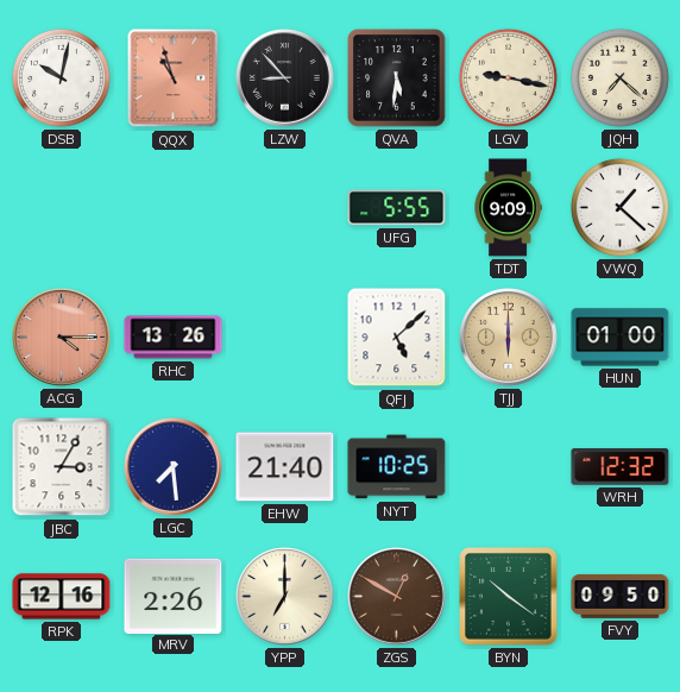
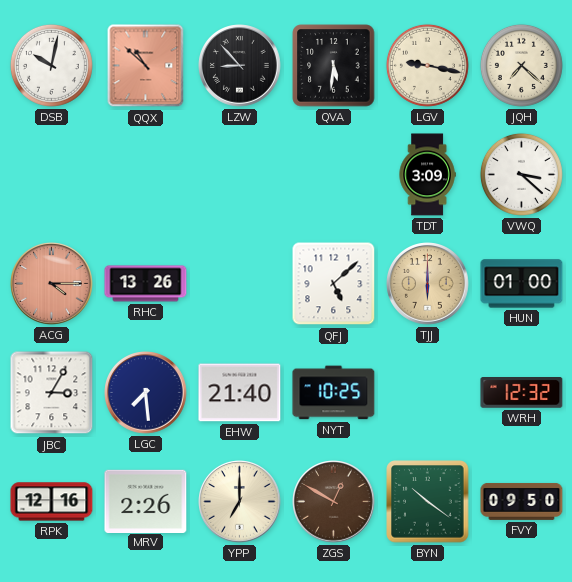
QQX: 10:57 -> 10:52 (146, 66)
UFG: 5:55 -> none (397, 208)
TDT: 9:09 -> 3:09 (427, 175)
VWQ: 1:22 -> 3:22 (521, 174)
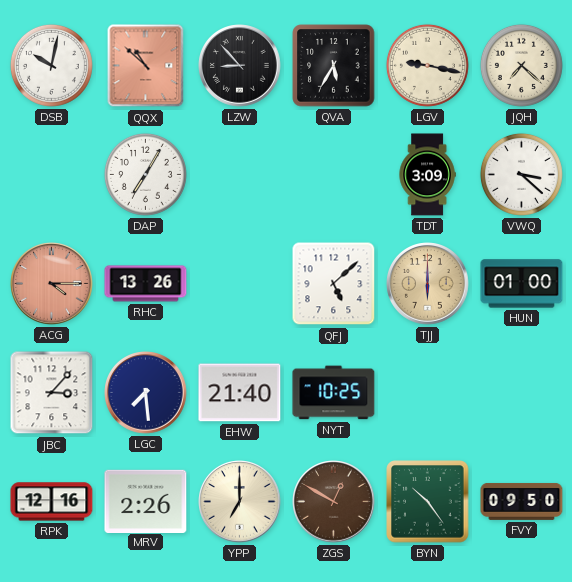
QVA: 5:31 -> 5:35 (334, 66)
DAP: none -> 7:05 (145, 174)
JBC: 3:05 -> 3:07 (52, 393)
WRH: 12:32 -> none (522, 393)
BYN: 10:21 -> 10:24 (428, 502)
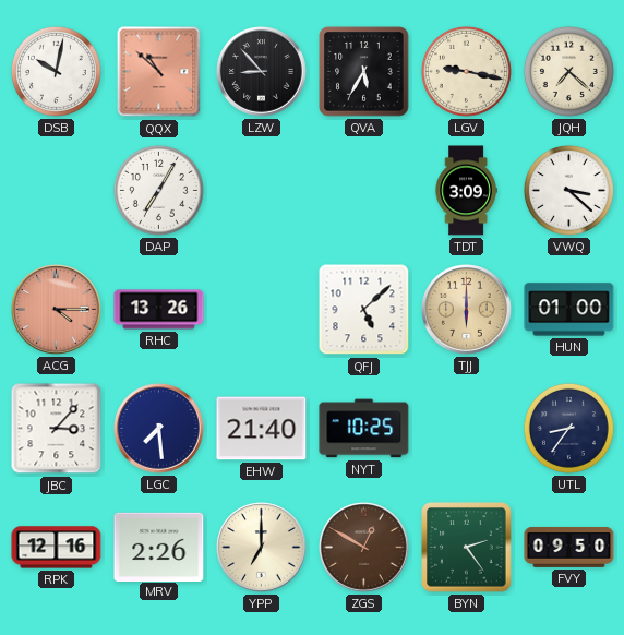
UTL: none -> 8:36 (568, 428)
BYN: 10:24 -> 2:24 (467, 548)
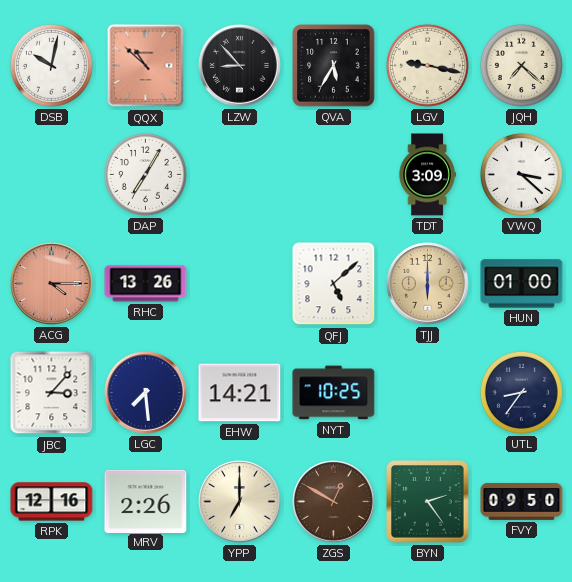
EHW: 21:40 -> 14:21 (240, 393)
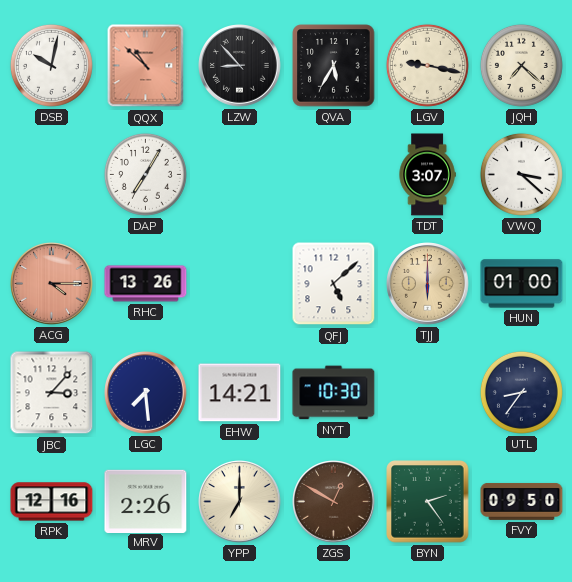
TDT: 3:09 -> 3:07 (427, 175)
NYT: 10:25 -> 10:30 (334, 393)
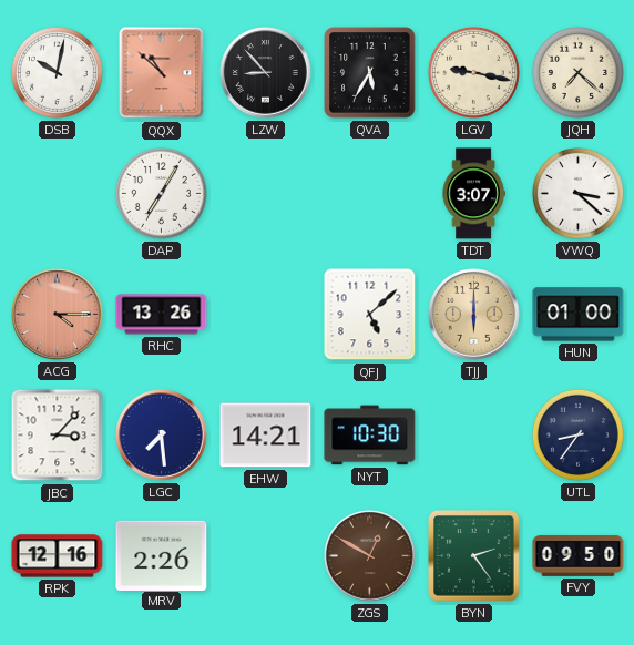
YPP: 7:00 -> none (240, 502)
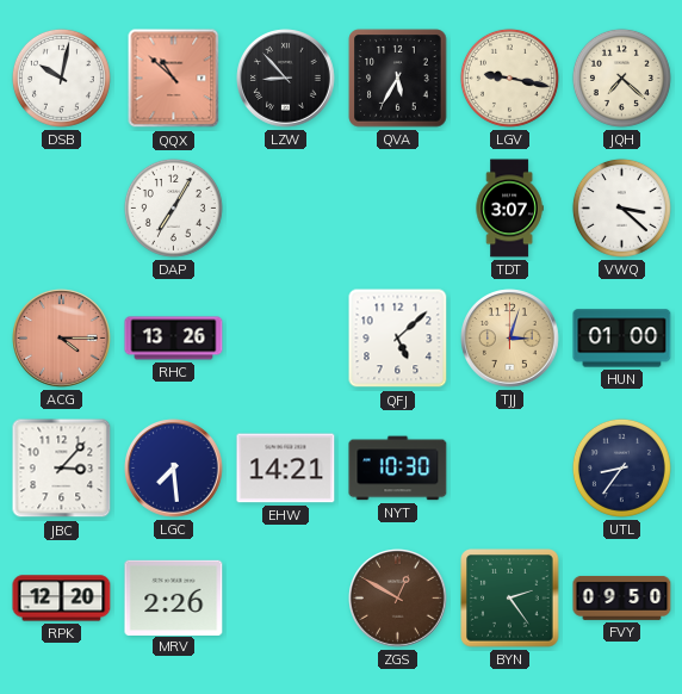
TJJ: 6:00 -> 3:03 (510, 339)
RPK: 12:16 -> 12:20 (62, 599)
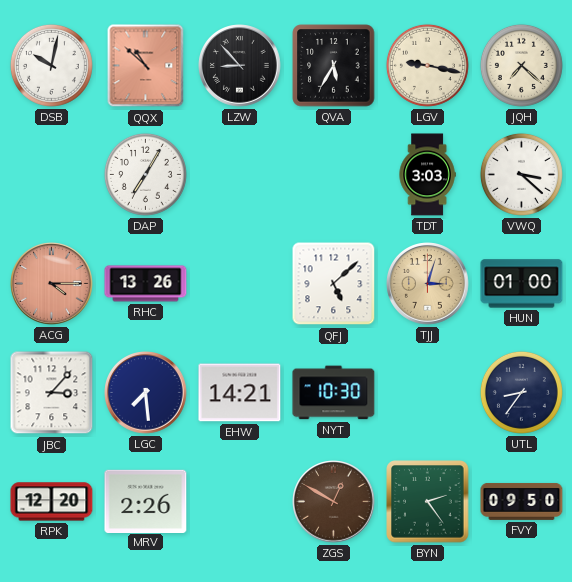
TDT: 3:07 -> 3:03 (427, 175)
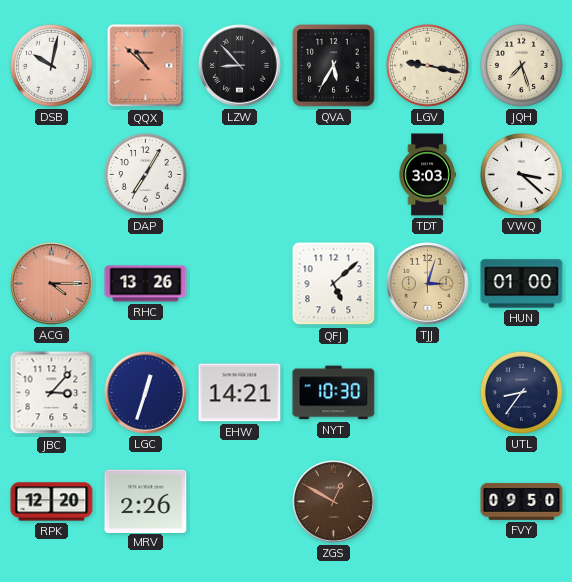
JQH: 7:22 -> 7:27 (521, 65)
LGC: 7:29 -> 12:33 (146, 393)
BYN: 2:24 -> none (428, 502)
